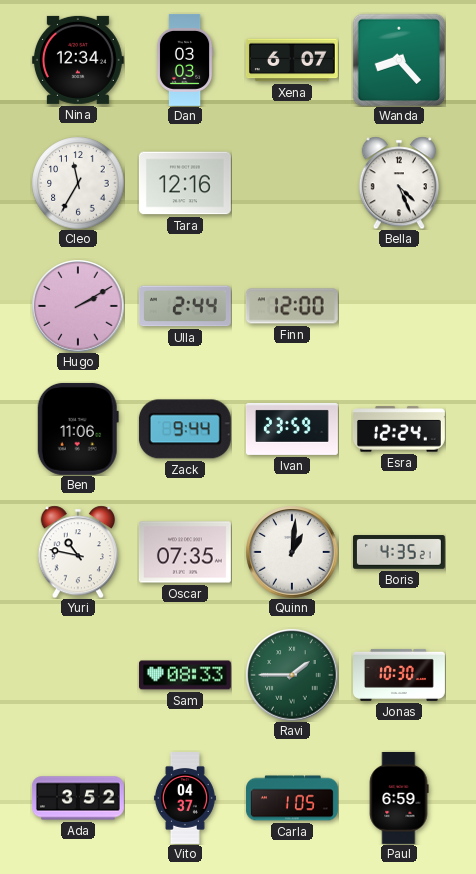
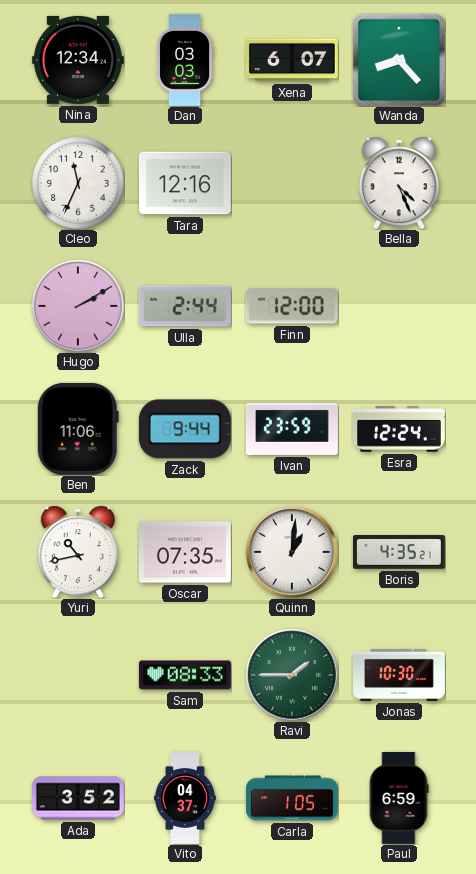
Cleo: 11:35 -> 11:34 (78, 183)
Yuri: 10:47 -> 10:43 (77, 552)
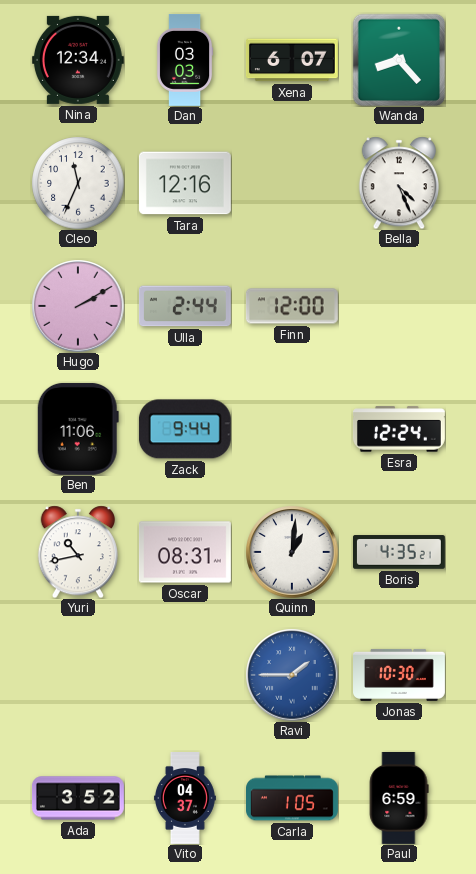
Ivan: 23:59 -> none (292, 429)
Oscar: 07:35 -> 08:31 (185, 552)
Sam: 08:33 -> none (185, 675)
Ravi dial: green -> blue (292, 675)
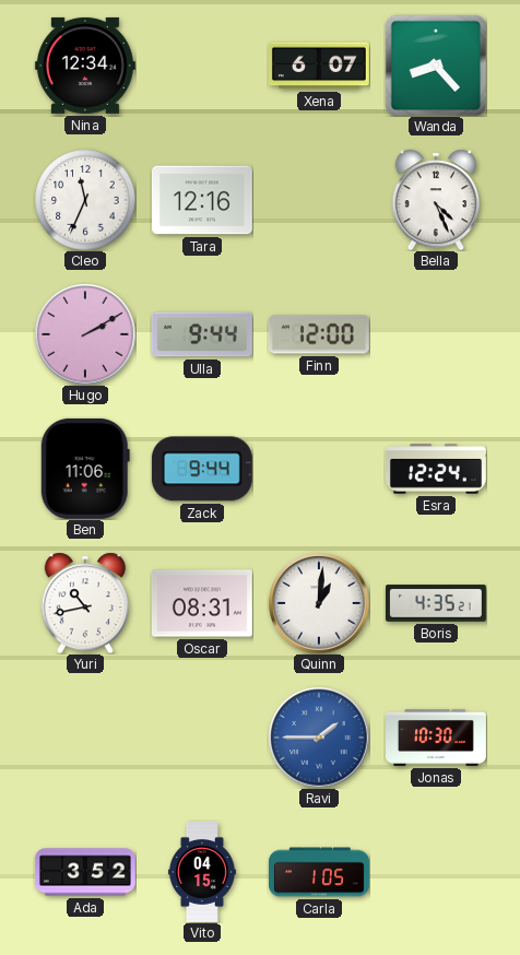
Dan: 03:03 -> none (185, 60)
Ulla: 2:44 -> 9:44 (202, 334)
Vito: 04:37 -> 04:15 (202, 873)
Paul: 6:59 -> none (399, 798)
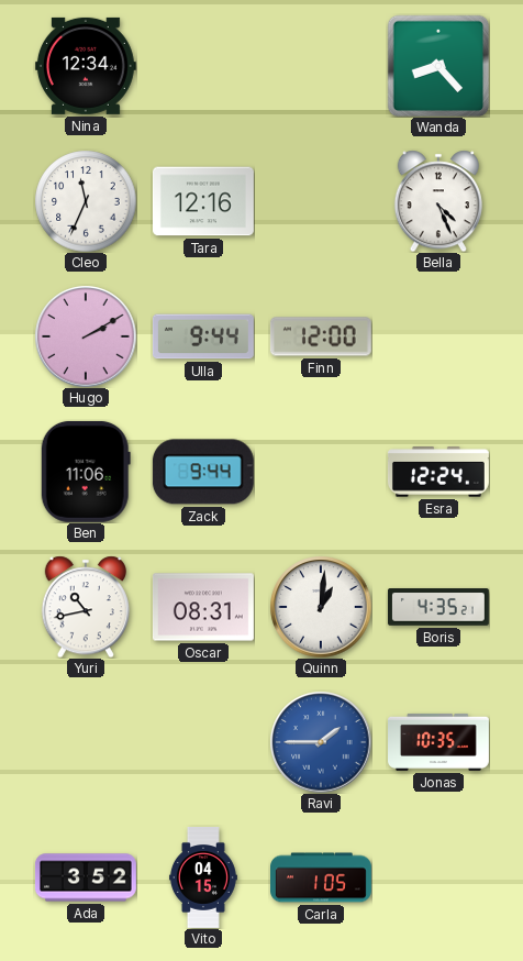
Xena: 6:07 -> none (319, 66)
Jonas: 10:30 -> 10:35 (439, 742)
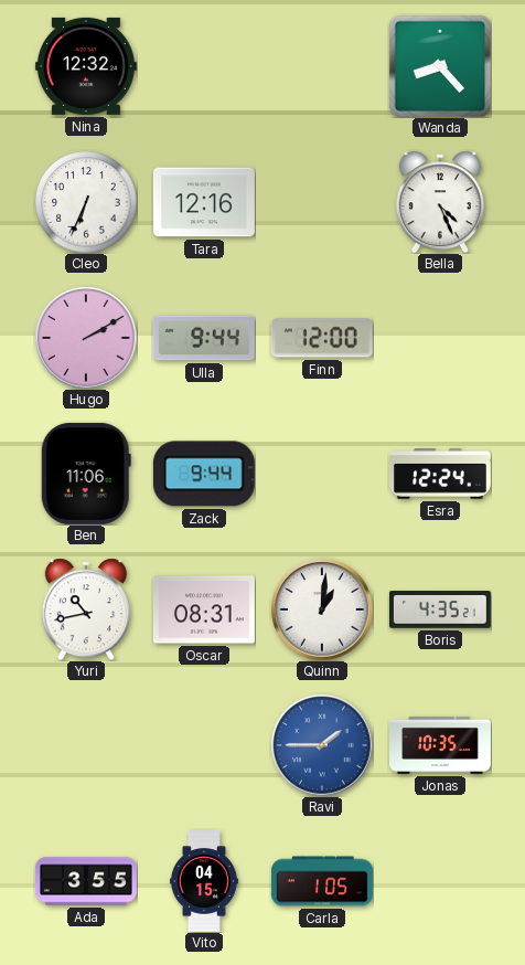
Nina: 12:34 -> 12:32 (86, 66)
Cleo: 11:34 -> 6:34 (86, 202)
Ada: 3:52 -> 3:55 (86, 881)
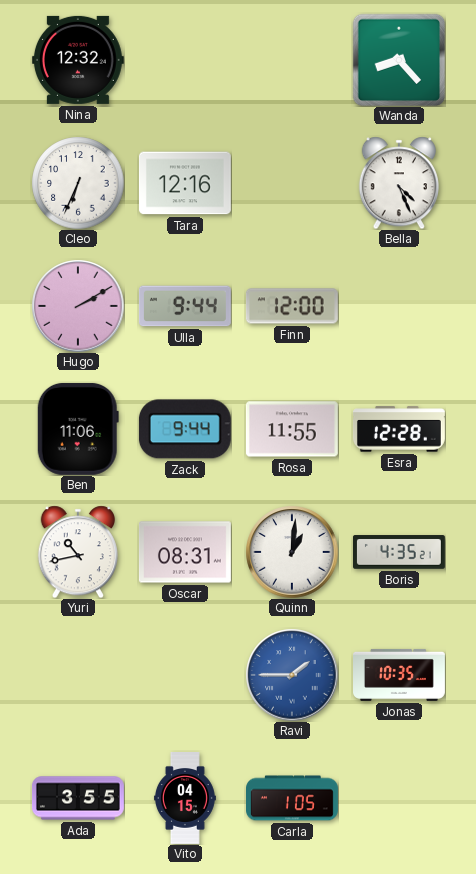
Rosa: none -> 11:55 (292, 429)
Esra: 12:24 -> 12:28 (399, 429)
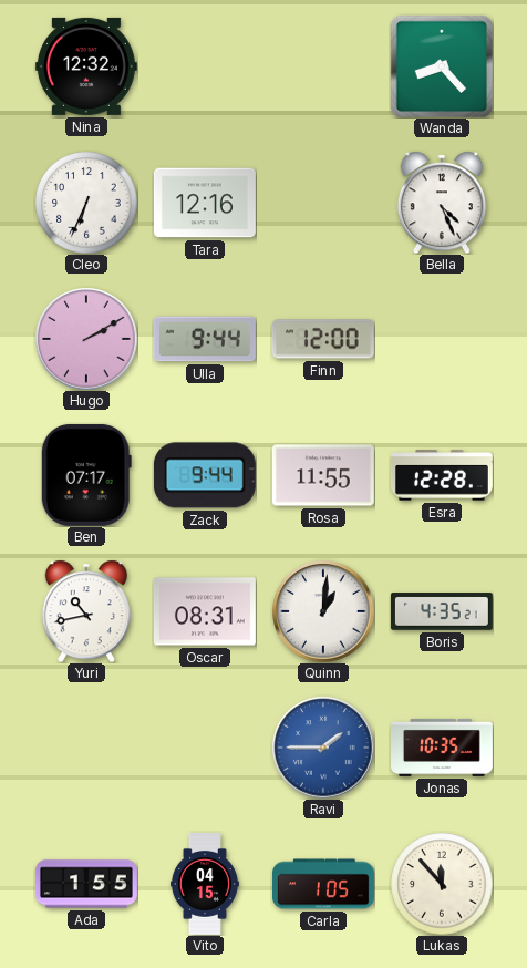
Ben: 11:06 -> 07:17 (86, 475)
Ada: 3:55 -> 1:55 (86, 884)
Lukas: none -> 11:53 (442, 884)
